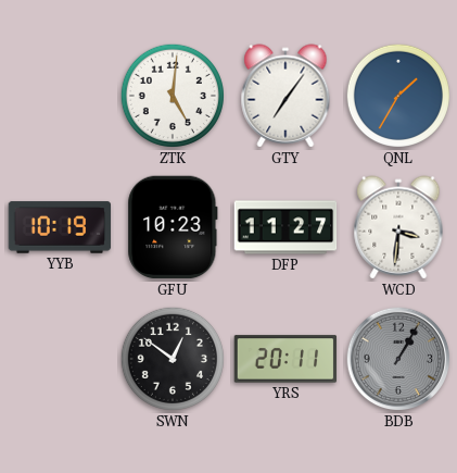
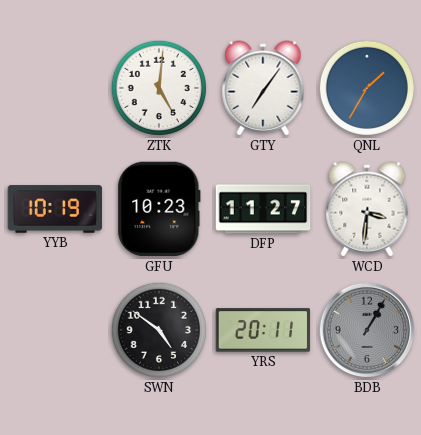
SWN: 12:51 -> 4:51 (159, 330)
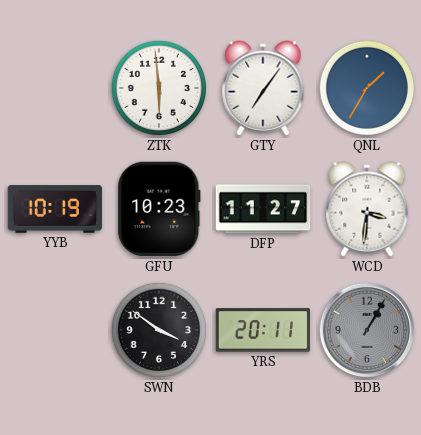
ZTK: 5:01 -> 5:59 (159, 88)
SWN: 4:51 -> 3:51 (159, 330)
